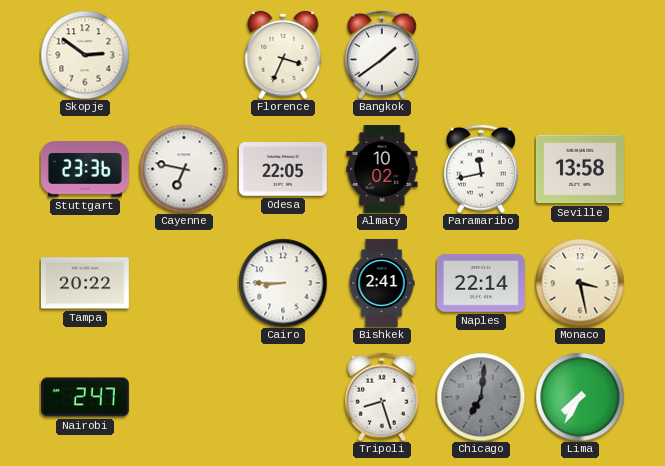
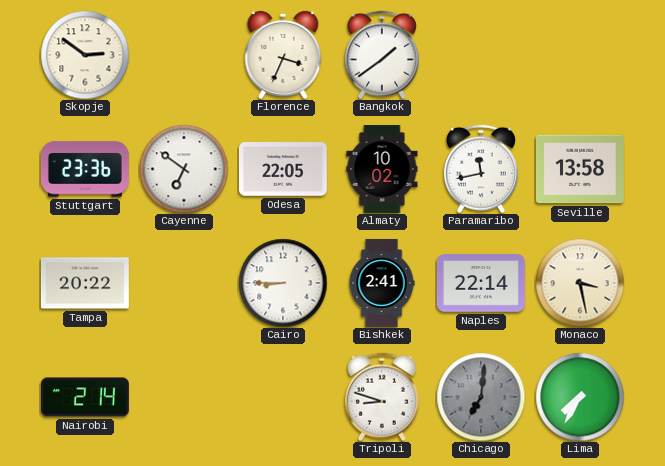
Cayenne: 6:47 -> 6:51 (184, 169)
Nairobi: 2:47 -> 2:14 (85, 397)
Tripoli: 8:27 -> 8:48 (382, 397)
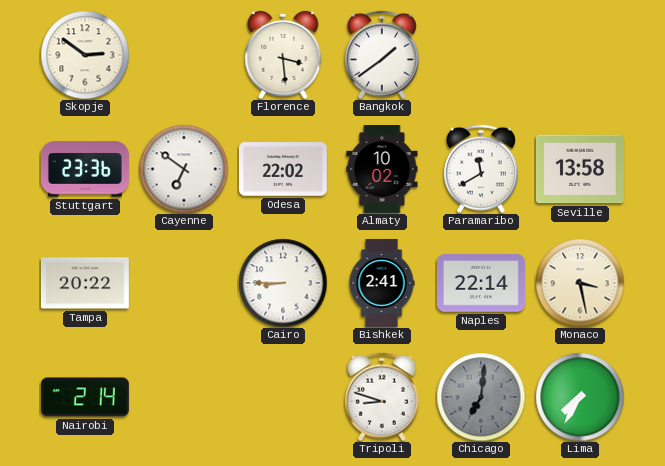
Florence: 3:34 -> 3:29 (283, 55)
Odesa: 22:05 -> 22:02 (283, 169)
Paramaribo: 11:43 -> 11:40 (481, 169)
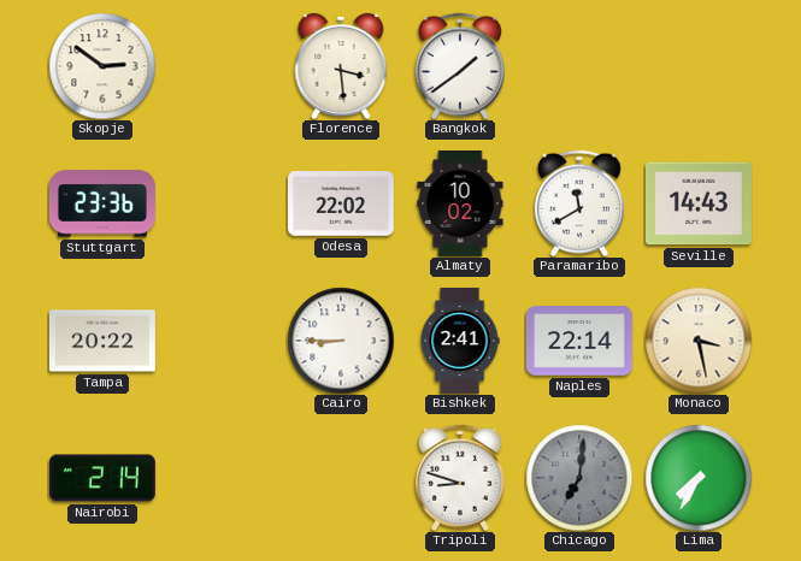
Cayenne: 6:51 -> none (184, 169)
Seville: 13:58 -> 14:43 (699, 203)
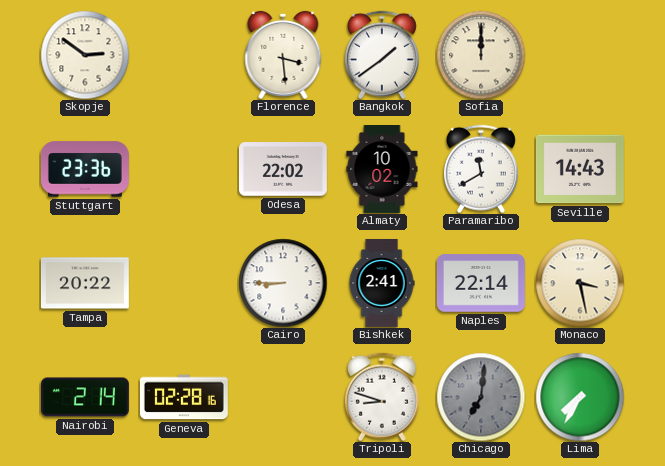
Sofia: none -> 12:00 (481, 55)
Geneva: none -> 02:28 (184, 397)
